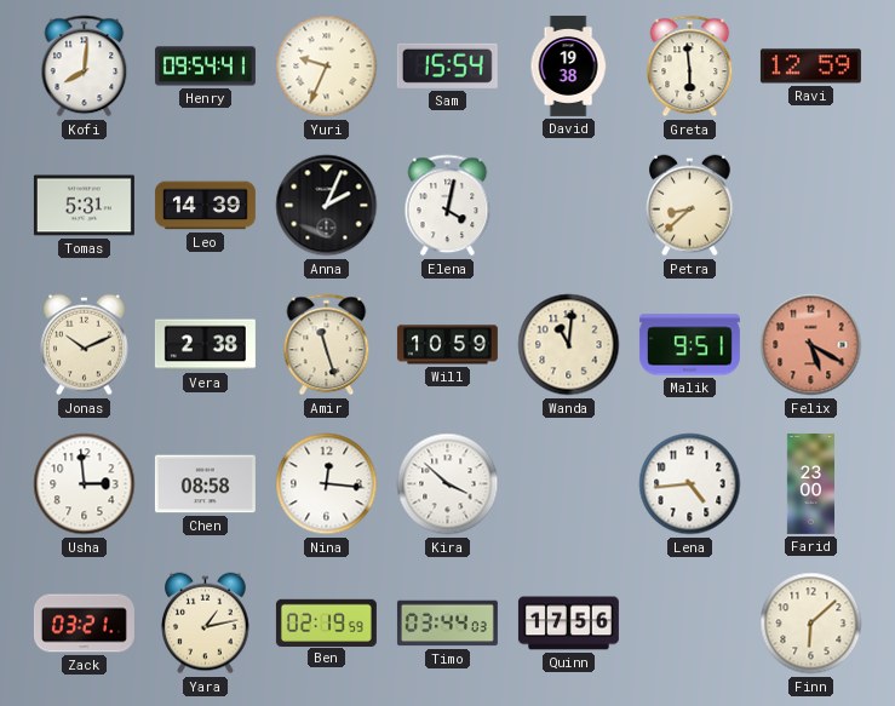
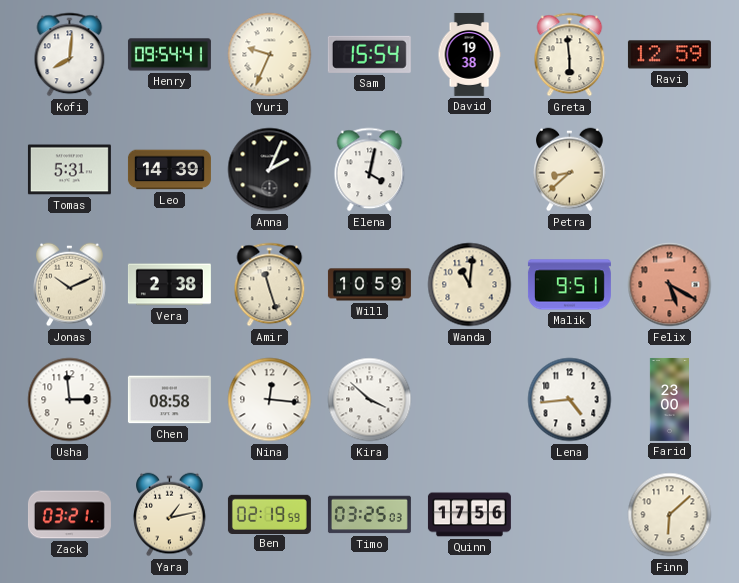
Timo: 03:44 -> 03:25 (369, 515)
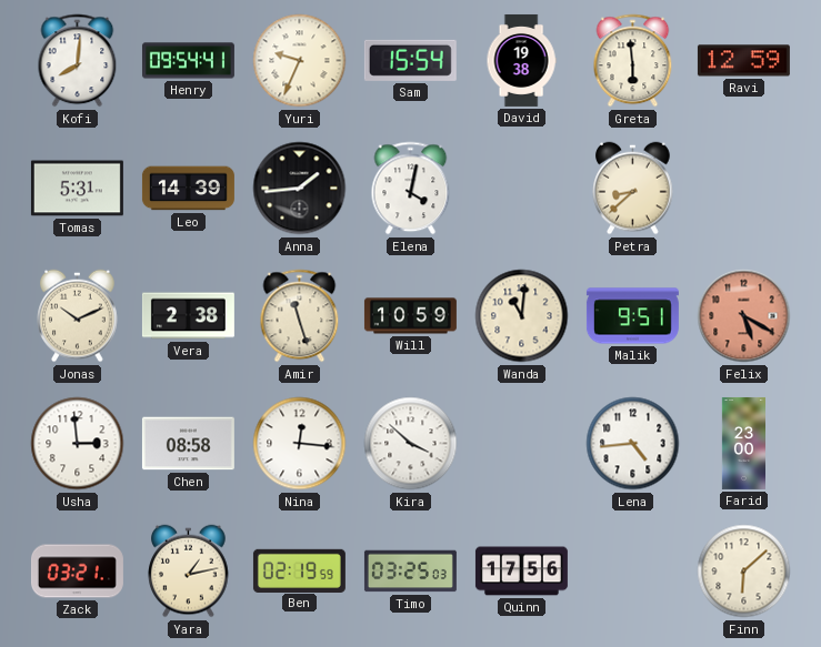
Anna: 2:04 -> 1:44 (300, 189)
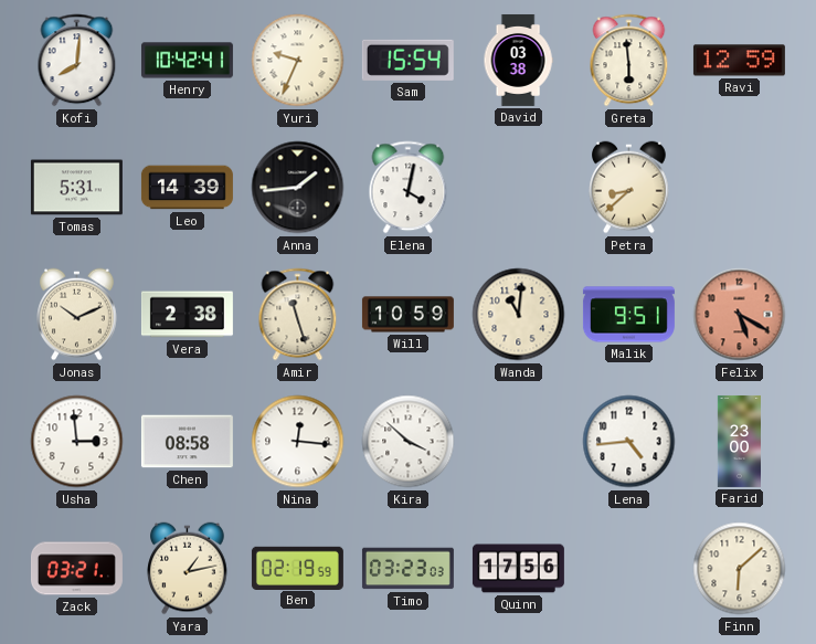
Henry: 09:54 -> 10:42 (187, 61)
David: 19:38 -> 03:38 (518, 60)
Timo: 03:25 -> 03:23 (407, 569)
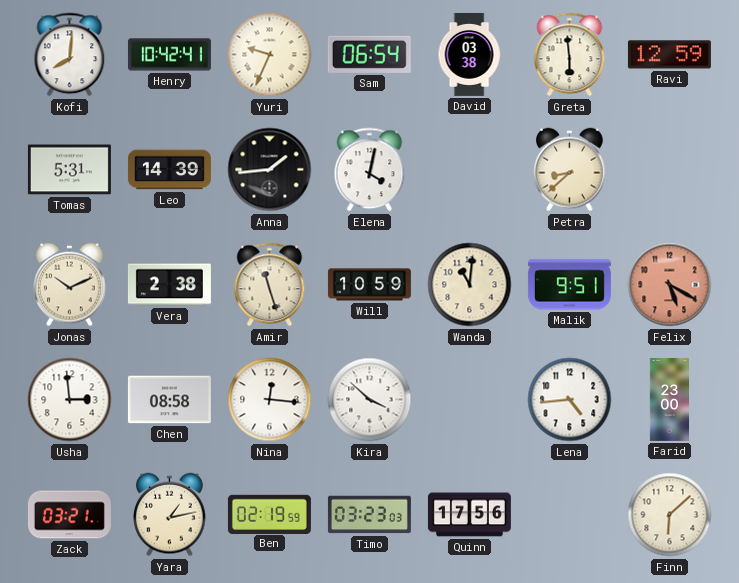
Sam: 15:54 -> 06:54 (369, 54)
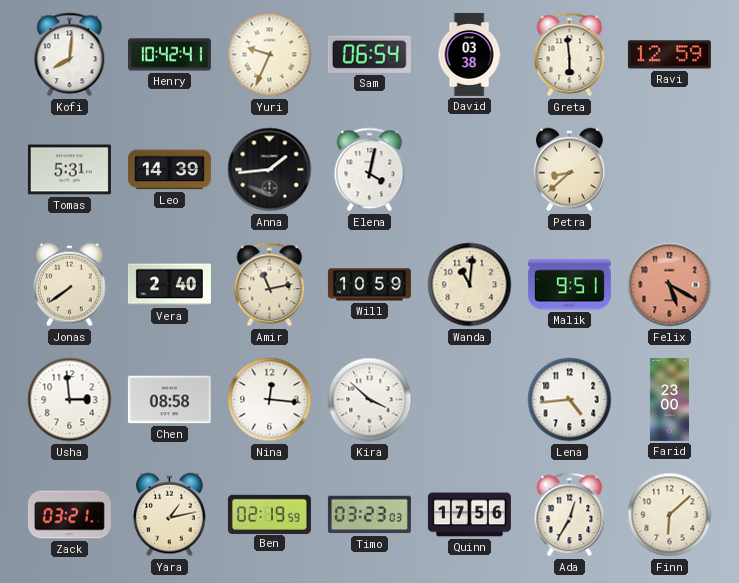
Jonas: 10:11 -> 7:39 (70, 285)
Vera: 2:38 -> 2:40 (169, 285)
Amir: 11:27 -> 11:13 (270, 285)
Ada: none -> 12:35 (570, 515)
